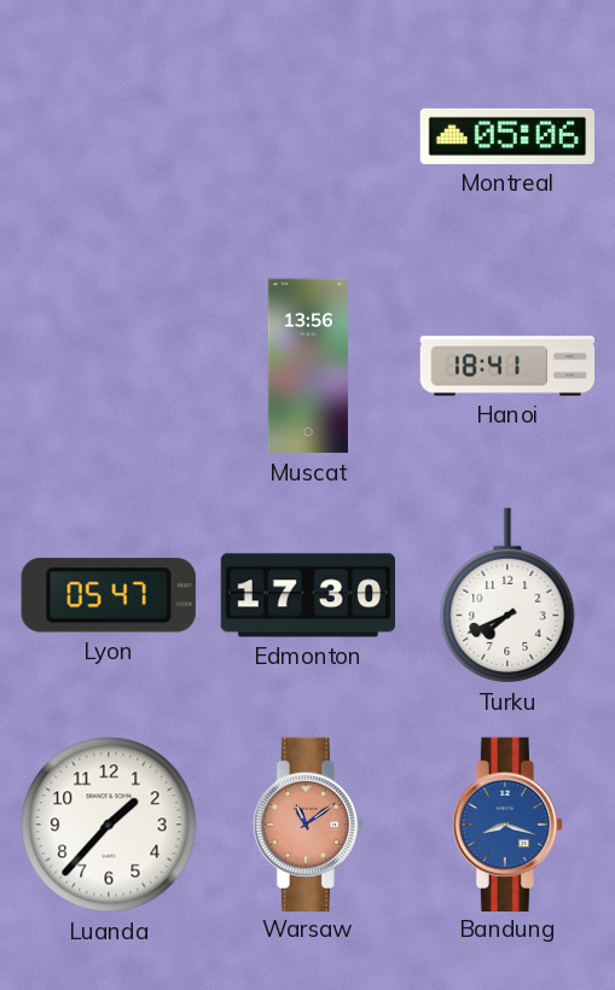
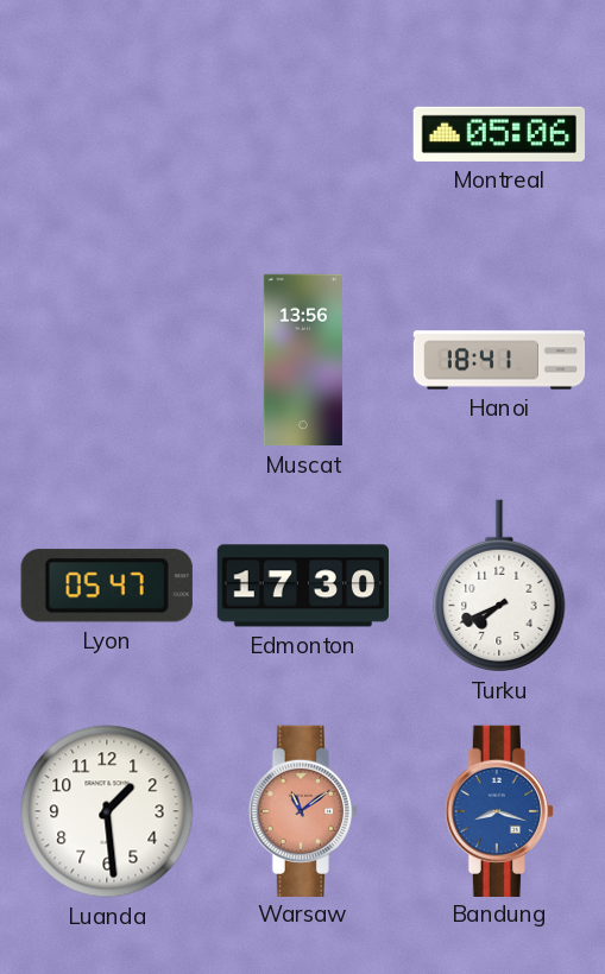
Luanda: 1:37 -> 1:29 (107, 811)
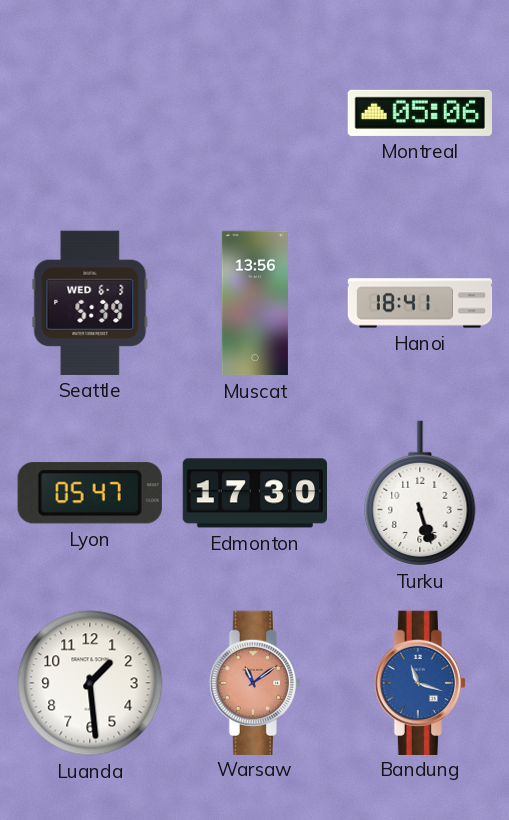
Seattle: none -> 5:39 (90, 303)
Turku: 7:41 -> 5:27 (420, 493)
Bandung: 8:18 -> 11:18 (420, 682)
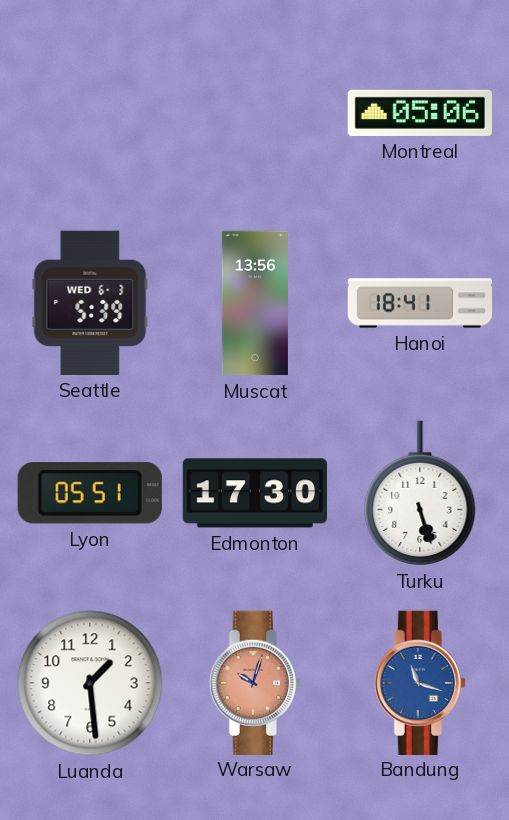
Lyon: 05:47 -> 05:51 (90, 493)
Warsaw: 11:09 -> 10:03 (255, 682)
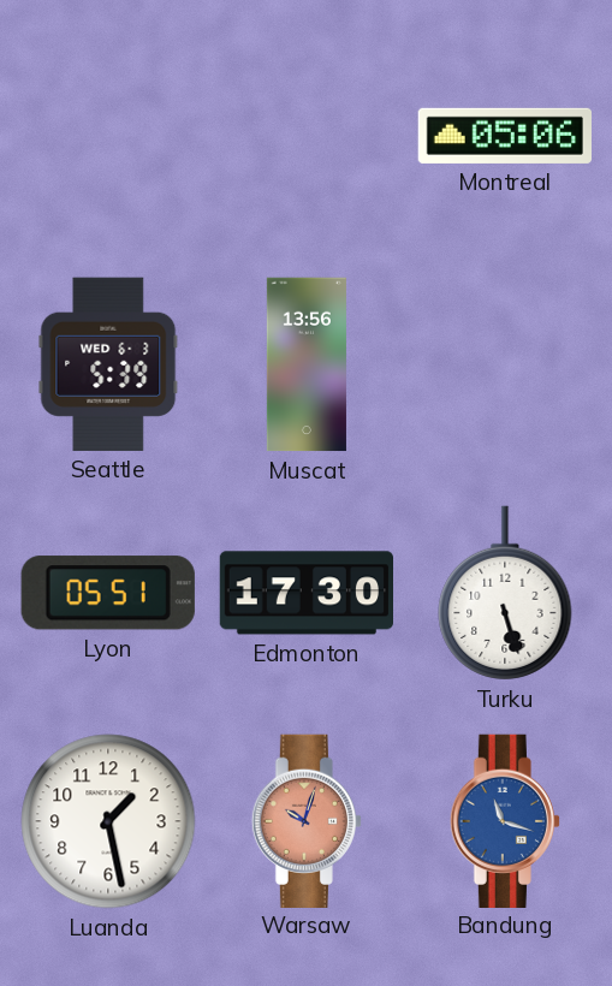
Hanoi: 18:41 -> none (420, 303)
Luanda: 1:29 -> 1:28 (108, 821)
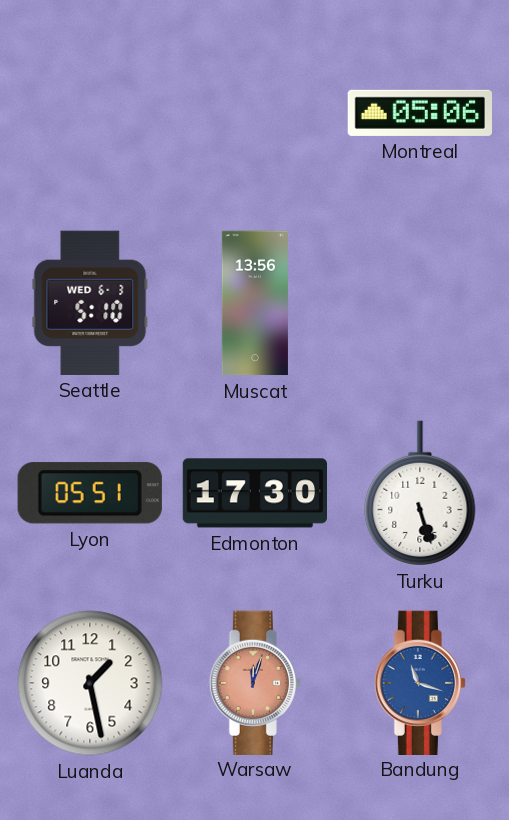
Seattle: 5:39 -> 5:10 (90, 303)
Warsaw: 10:03 -> 12:03 (255, 682)
